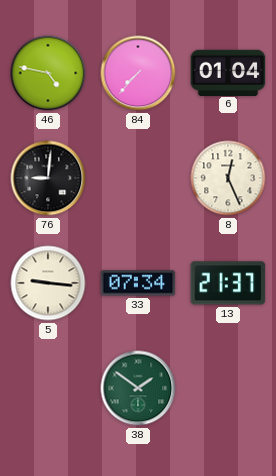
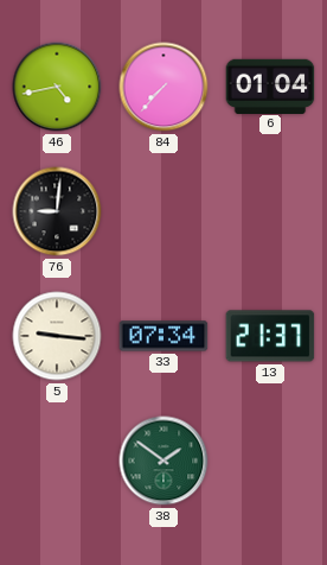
46: 4:47 -> 4:43 (57, 87)
8: 12:26 -> none (228, 178)
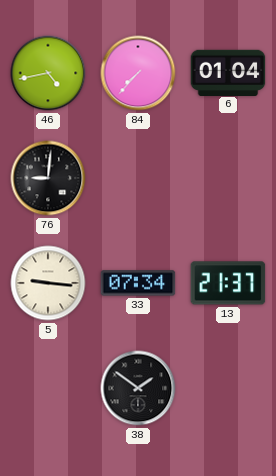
38 dial: green -> black (138, 388)
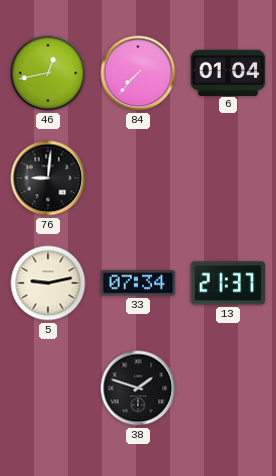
46: 4:43 -> 12:43 (48, 73)
5: 9:16 -> 9:13 (48, 283)
38: 1:51 -> 1:48 (138, 388)
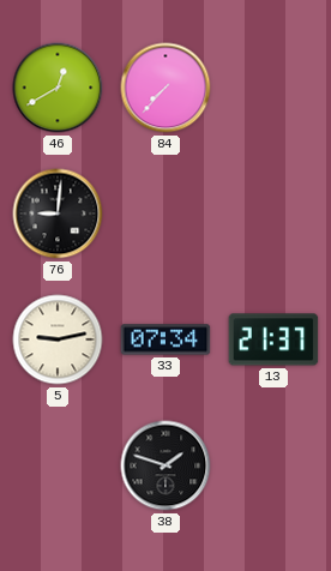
46: 12:43 -> 12:40 (58, 88)
6: 01:04 -> none (228, 72)
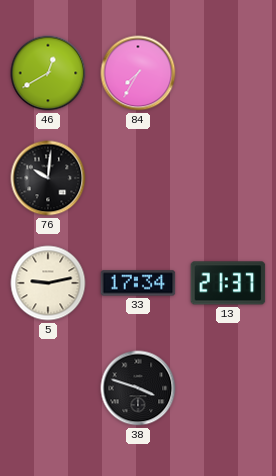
84: 7:37 -> 7:35 (138, 73)
76: 9:01 -> 10:01 (48, 178)
33: 07:34 -> 17:34 (138, 283)
38: 1:48 -> 3:48 (138, 388)
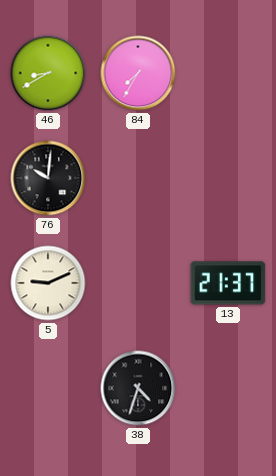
46: 12:40 -> 8:40 (48, 73)
5: 9:13 -> 9:11 (48, 283)
33: 17:34 -> none (138, 283)
38: 3:48 -> 4:33 (138, 388)
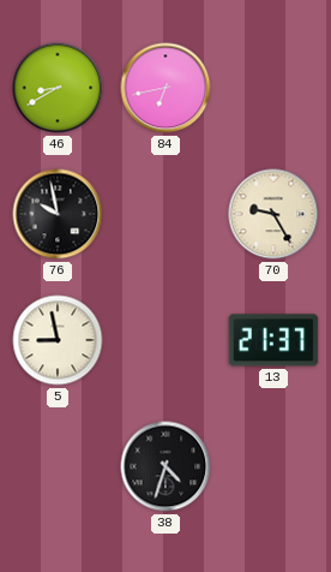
84: 7:35 -> 6:43 (165, 88)
76: 10:01 -> 9:58 (58, 214)
70: none -> 9:25 (273, 214)
5: 9:11 -> 8:58 (58, 340)
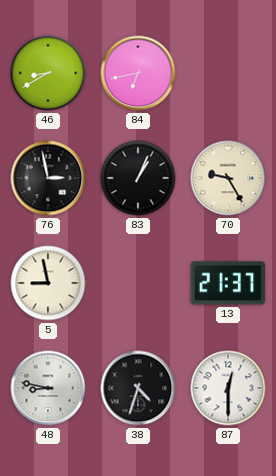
76: 9:58 -> 2:58 (48, 178)
83: none -> 1:04 (138, 178)
48: none -> 8:47 (48, 388)
87: none -> 12:30 (228, 388)
